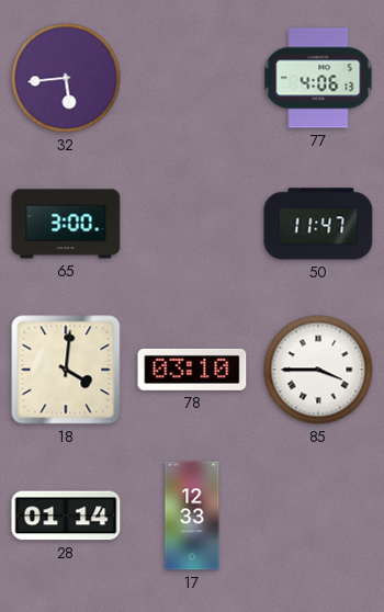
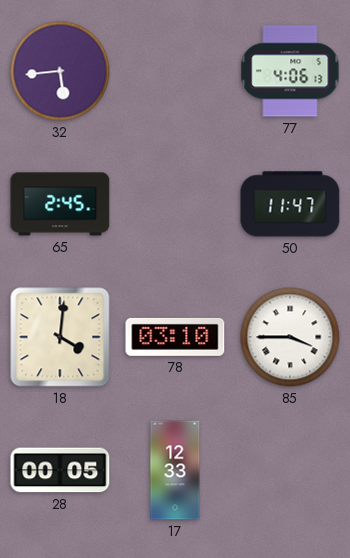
65: 3:00 -> 2:45 (60, 204)
28: 01:14 -> 00:05 (60, 470)
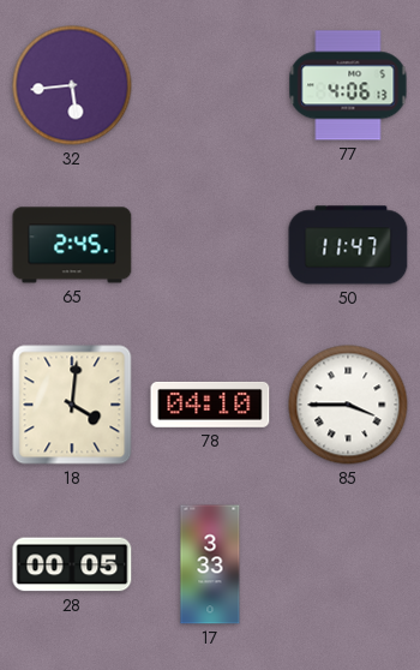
78: 03:10 -> 04:10 (210, 405)
17: 12:33 -> 3:33 (210, 564)
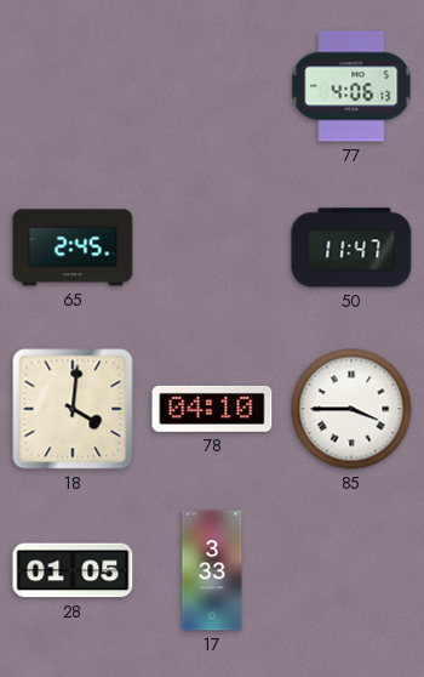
32: 5:44 -> none (72, 85)
28: 00:05 -> 01:05 (73, 570)
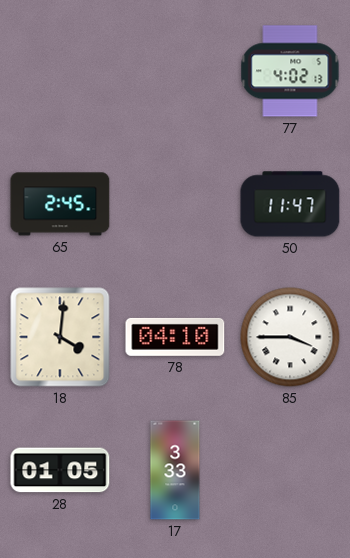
77: 4:06 -> 4:02 (290, 71)
